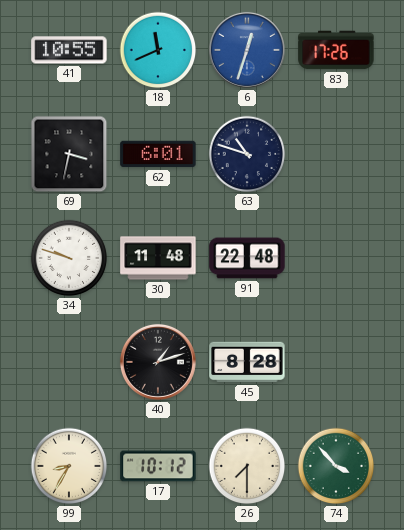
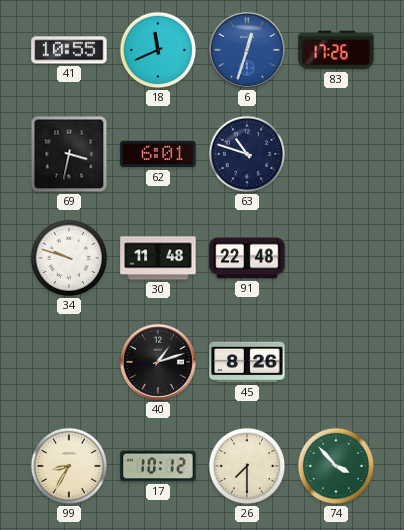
45: 8:28 -> 8:26 (247, 362)
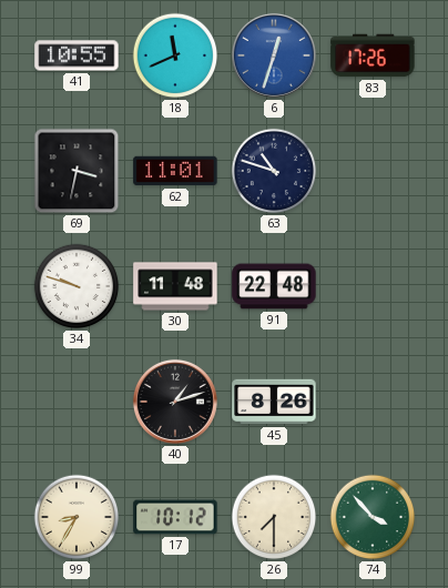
62: 6:01 -> 11:01 (175, 171)
